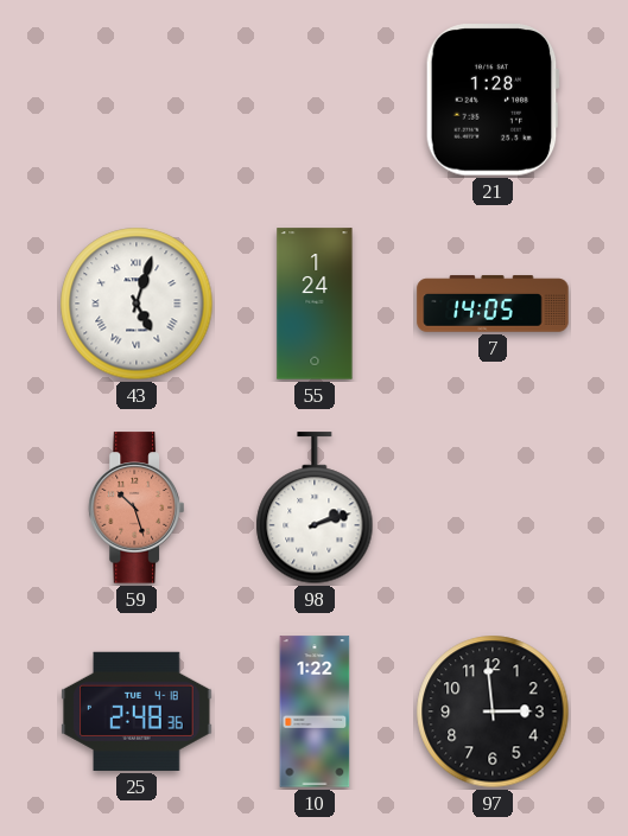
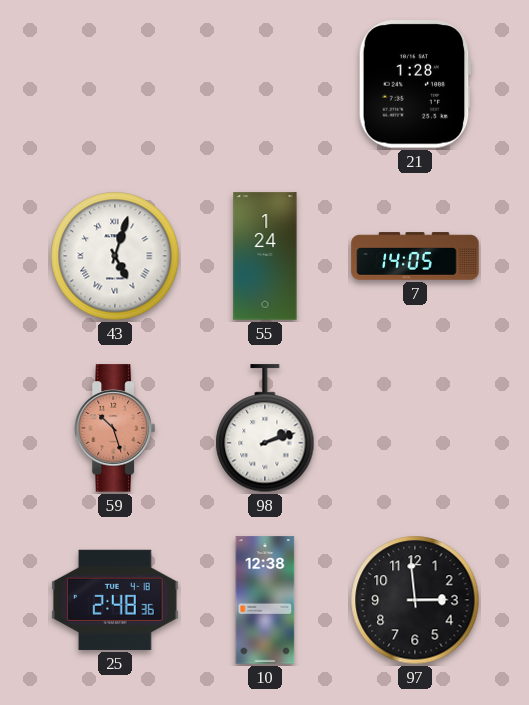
10: 1:22 -> 12:38 (265, 600)
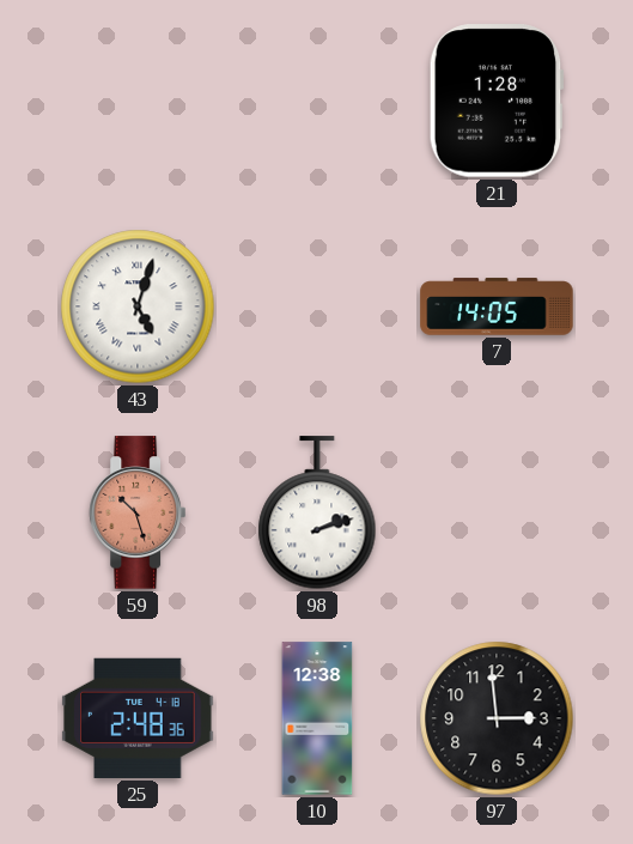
55: 1:24 -> none (265, 256)
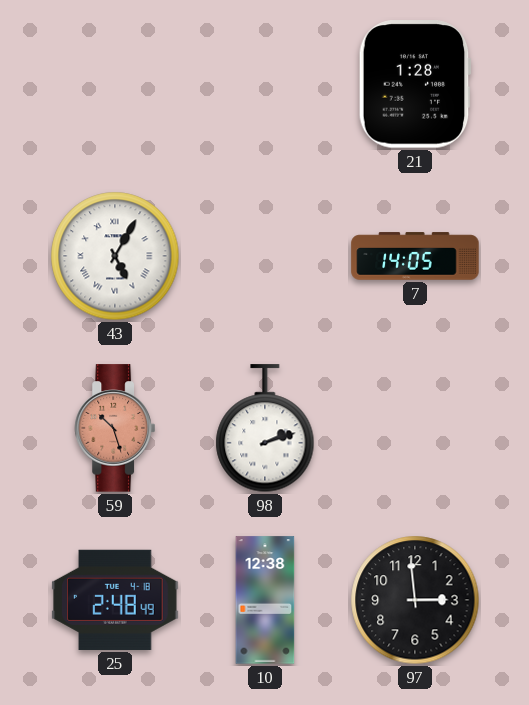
43: 5:03 -> 5:05 (115, 256)
25: 2:48:36 -> 2:48:49 (115, 600)
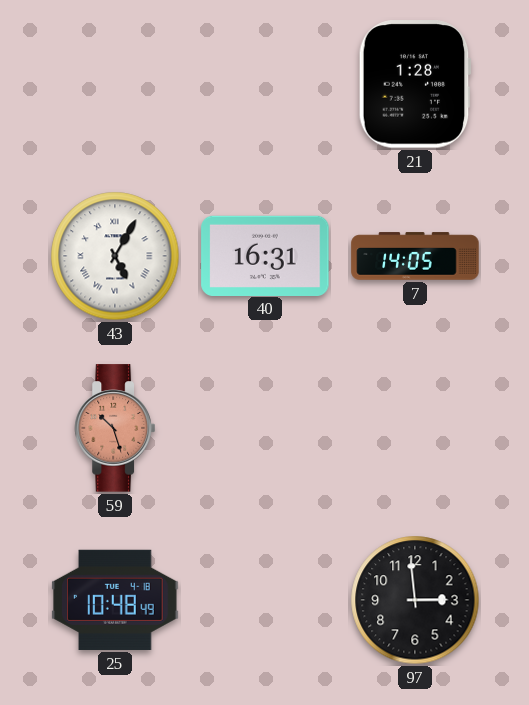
40: none -> 16:31 (265, 255)
98: 2:12 -> none (265, 429)
25: 2:48 -> 10:48 (115, 600)
10: 12:38 -> none (265, 600)
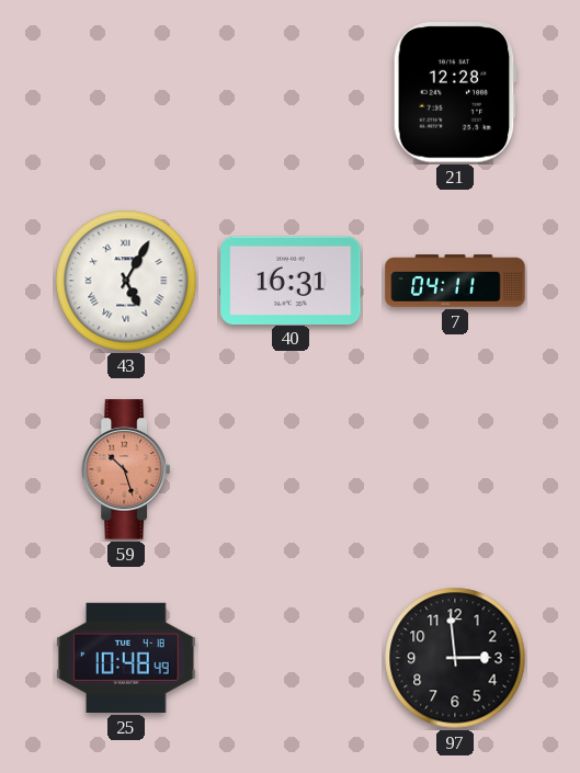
21: 1:28 -> 12:28 (455, 92)
7: 14:05 -> 04:11 (455, 281)
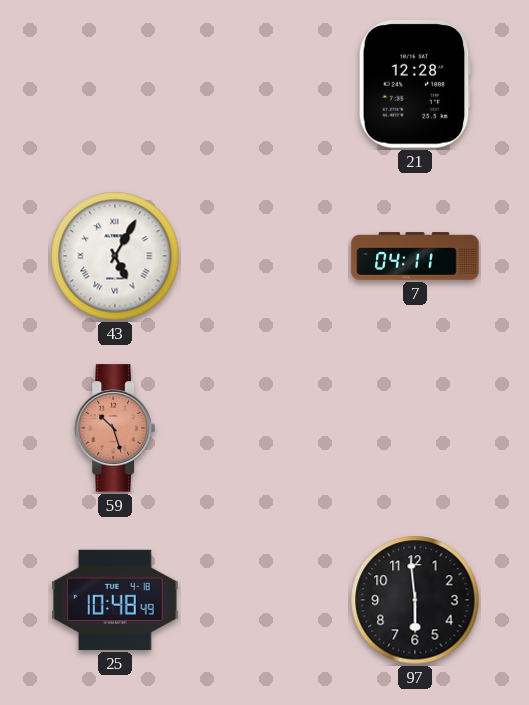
40: 16:31 -> none (291, 280)
97: 2:59 -> 5:59 (415, 600)
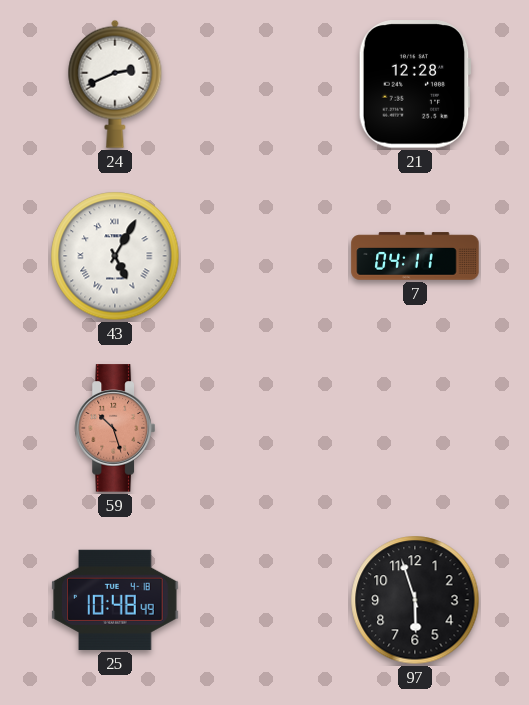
24: none -> 2:41 (115, 84)
97: 5:59 -> 5:57 (415, 600)
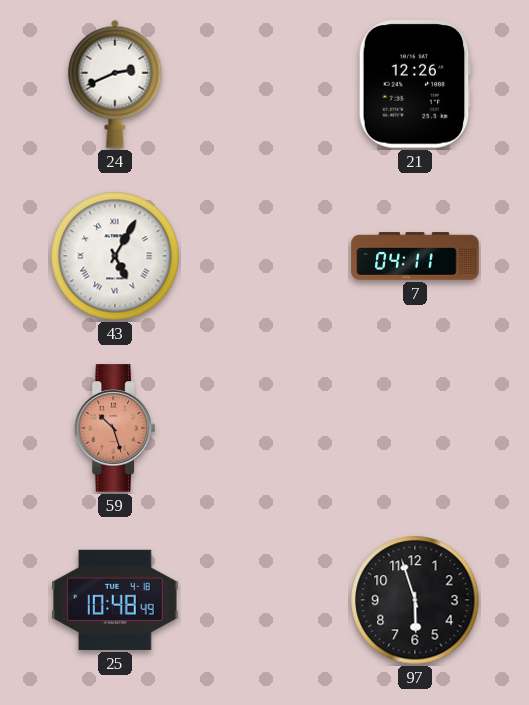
21: 12:28 -> 12:26 (415, 84)
